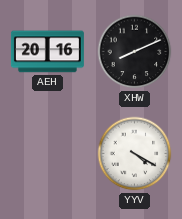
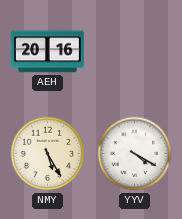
XHW: 8:11 -> none (135, 52)
NMY: none -> 5:25 (48, 154)
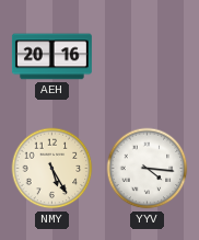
YYV: 4:20 -> 4:16 (148, 169)
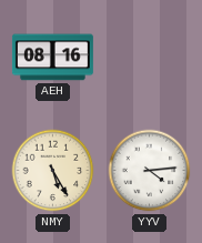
AEH: 20:16 -> 08:16 (52, 58)
YYV: 4:16 -> 4:14 (150, 171)
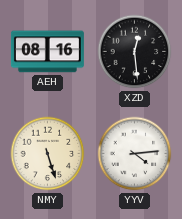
XZD: none -> 12:29 (135, 52)
NMY: 5:25 -> 5:27 (48, 154)
